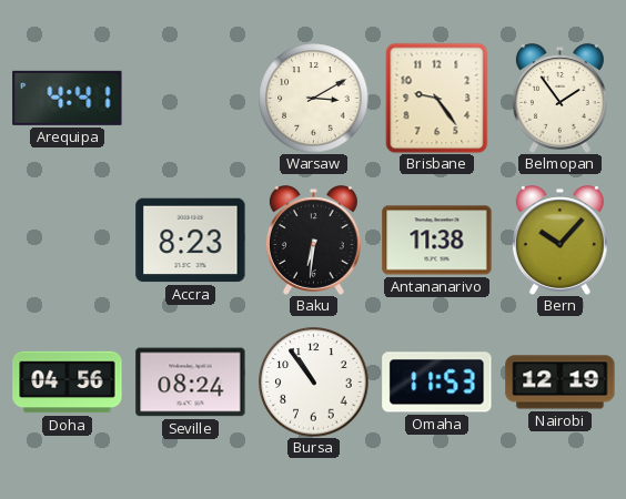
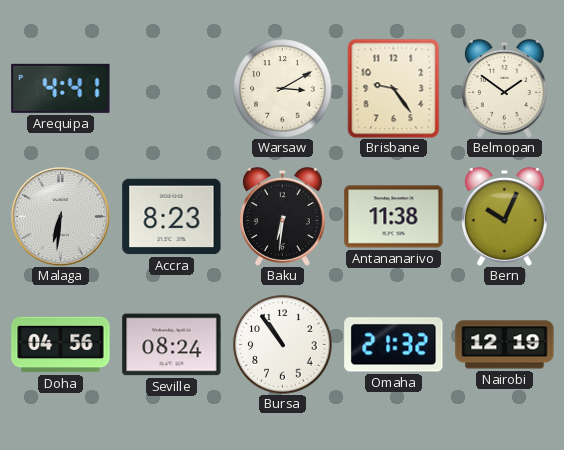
Belmopan: 1:54 -> 1:51 (504, 89)
Malaga: none -> 6:31 (61, 217)
Bern: 10:07 -> 10:04 (504, 217)
Omaha: 11:53 -> 21:32 (394, 345)
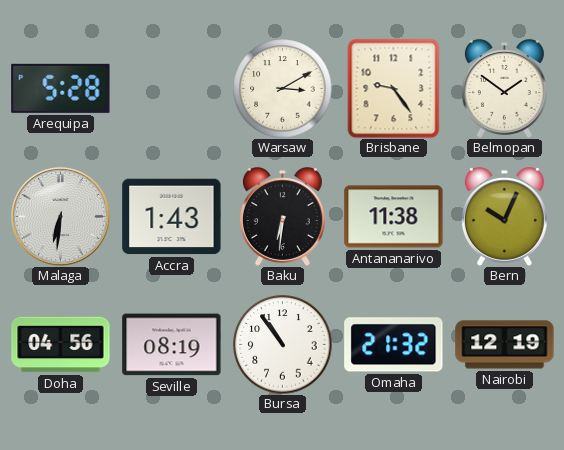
Arequipa: 4:41 -> 5:28 (61, 88)
Accra: 8:23 -> 1:43 (172, 217)
Seville: 08:24 -> 08:19 (172, 345)
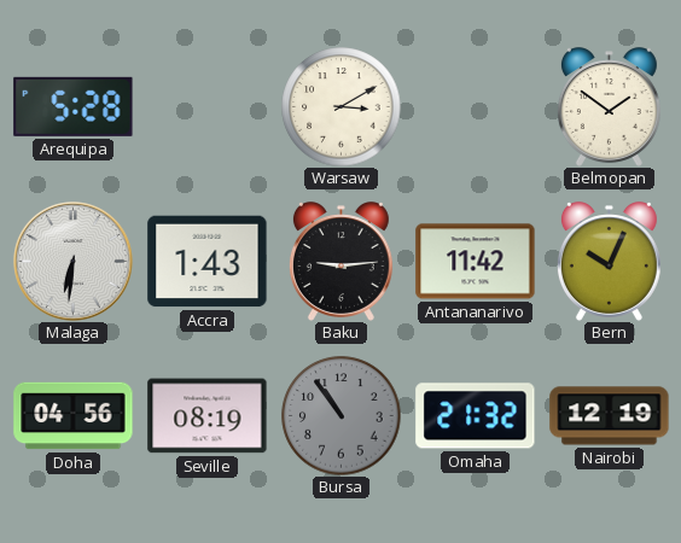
Brisbane: 9:24 -> none (394, 88)
Baku: 6:31 -> 9:14 (340, 262)
Antananarivo: 11:38 -> 11:42 (476, 262)
Bursa dial: white -> grey (342, 416)
